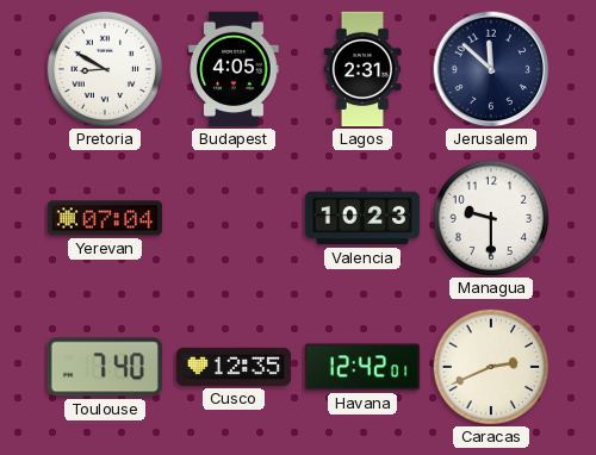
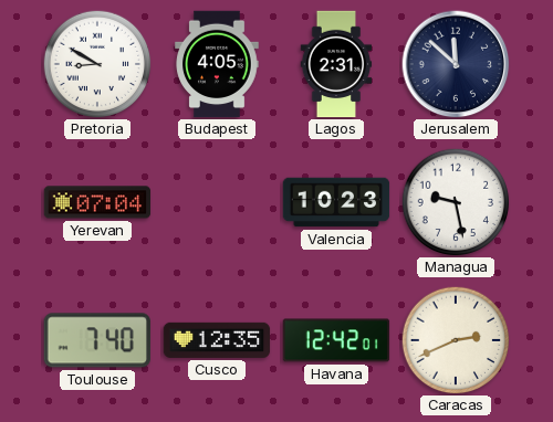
Managua: 9:30 -> 9:28 (456, 202)
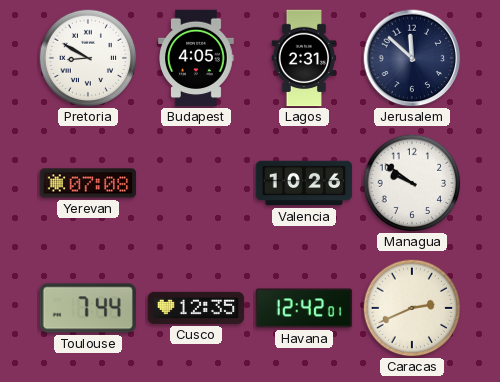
Yerevan: 07:04 -> 07:08 (88, 183)
Valencia: 10:23 -> 10:26 (304, 183)
Managua: 9:28 -> 9:51 (412, 183)
Toulouse: 7:40 -> 7:44 (88, 308)
